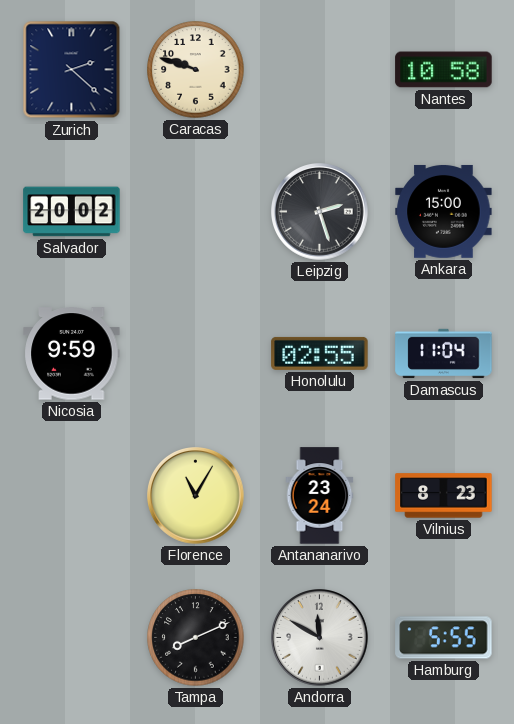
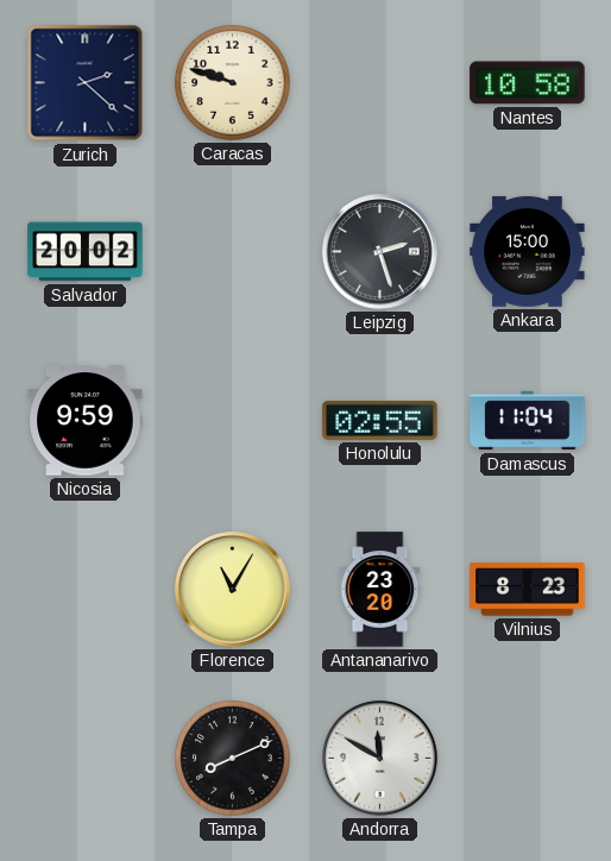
Antananarivo: 23:24 -> 23:20 (380, 590)
Hamburg: 5:55 -> none (444, 638)
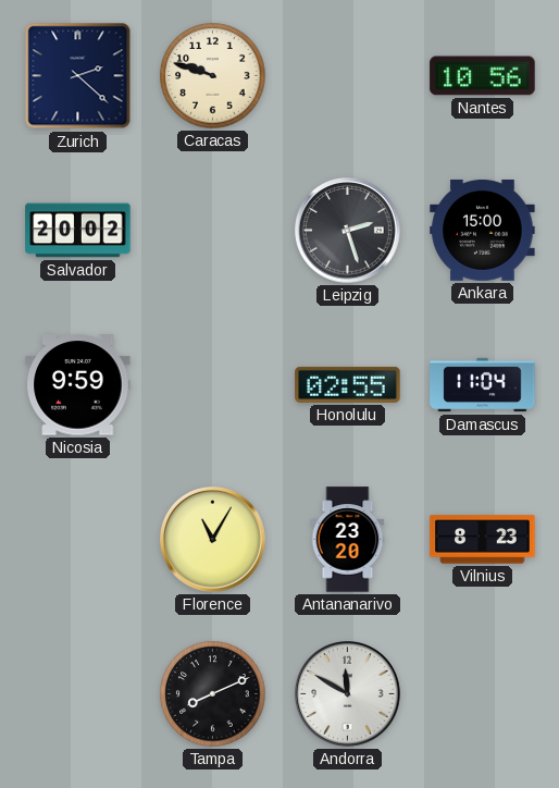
Nantes: 10:58 -> 10:56 (483, 76)
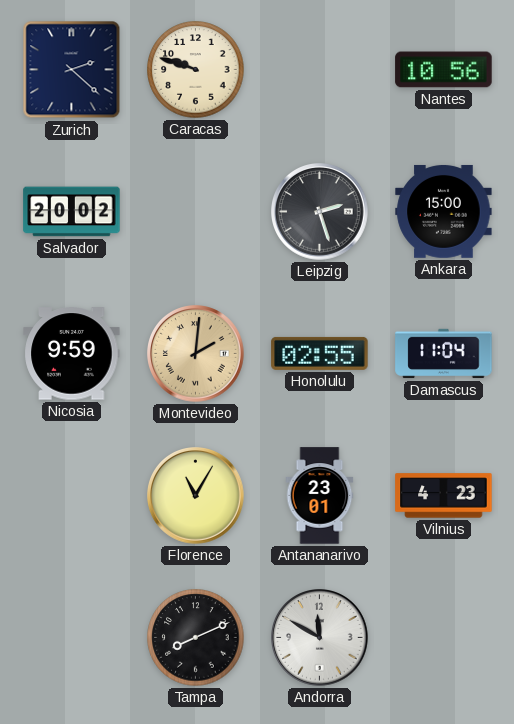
Montevideo: none -> 2:01 (196, 354)
Antananarivo: 23:20 -> 23:01 (320, 496)
Vilnius: 8:23 -> 4:23 (444, 496)
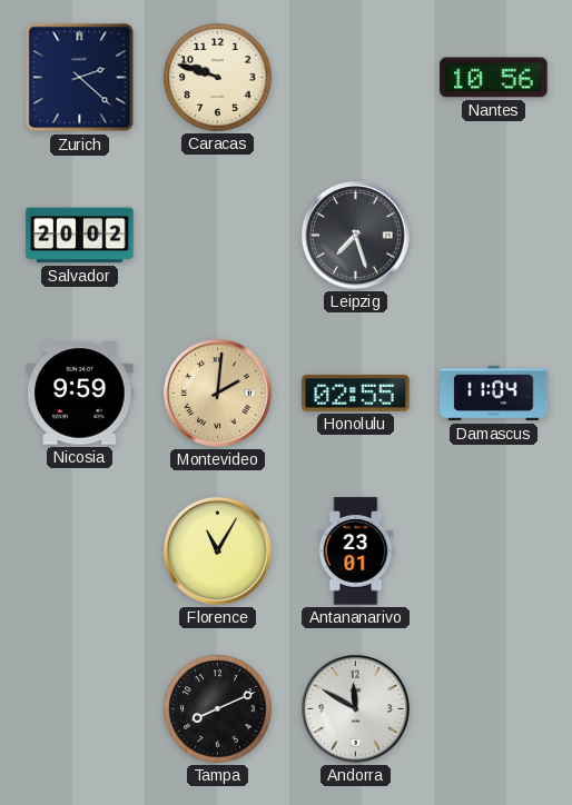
Leipzig: 2:27 -> 7:27 (356, 236)
Ankara: 15:00 -> none (444, 211)
Vilnius: 4:23 -> none (444, 496)
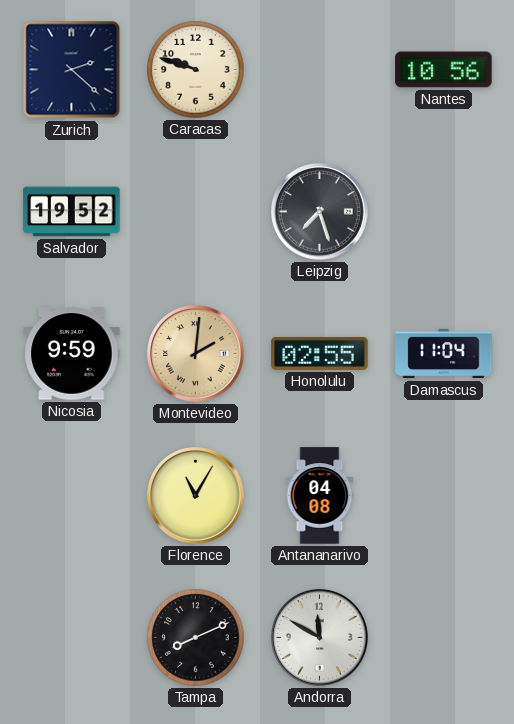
Salvador: 20:02 -> 19:52 (72, 212)
Antananarivo: 23:01 -> 04:08 (320, 496)
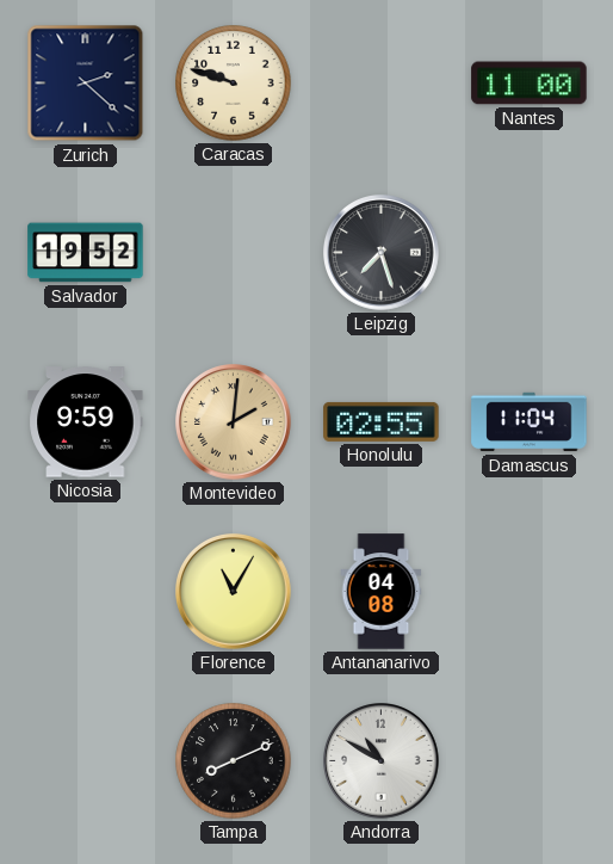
Nantes: 10:56 -> 11:00 (530, 84)
Andorra: 11:50 -> 10:50 (382, 761)
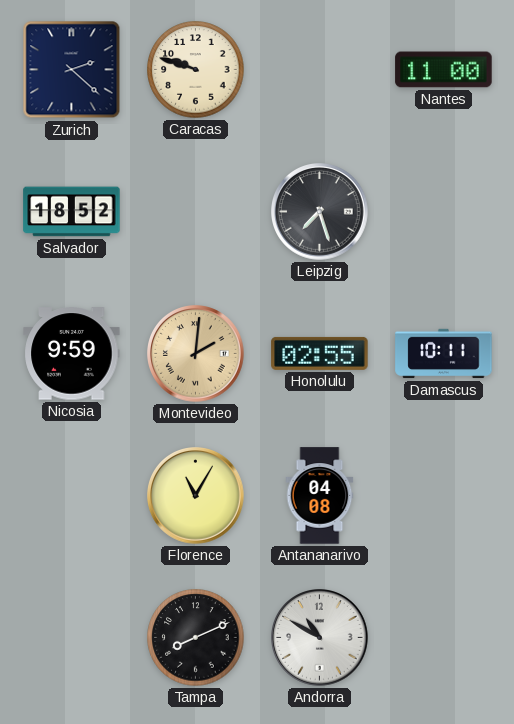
Salvador: 19:52 -> 18:52 (72, 212)
Damascus: 11:04 -> 10:11 (444, 354)
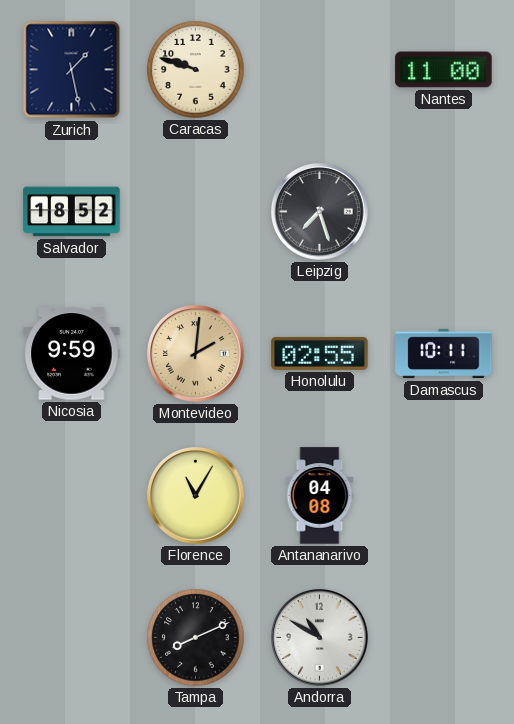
Zurich: 2:22 -> 1:28 (72, 70)
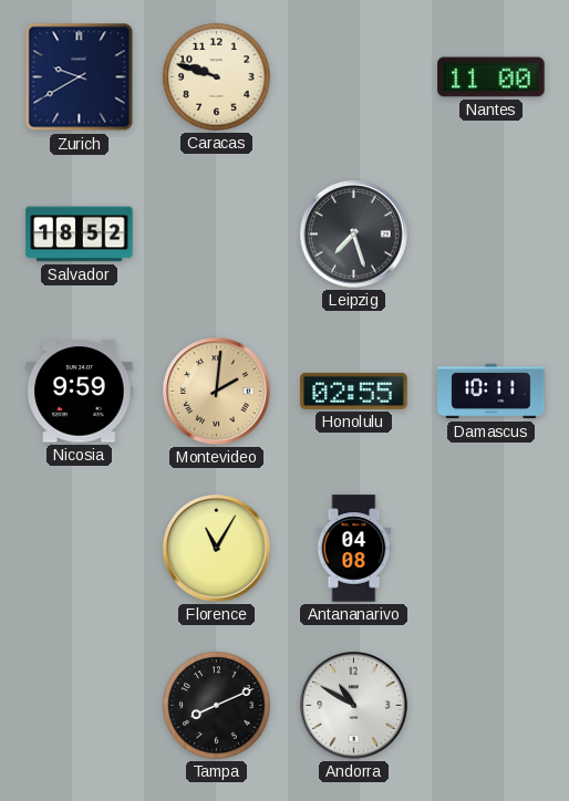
Zurich: 1:28 -> 9:40 (80, 77)
